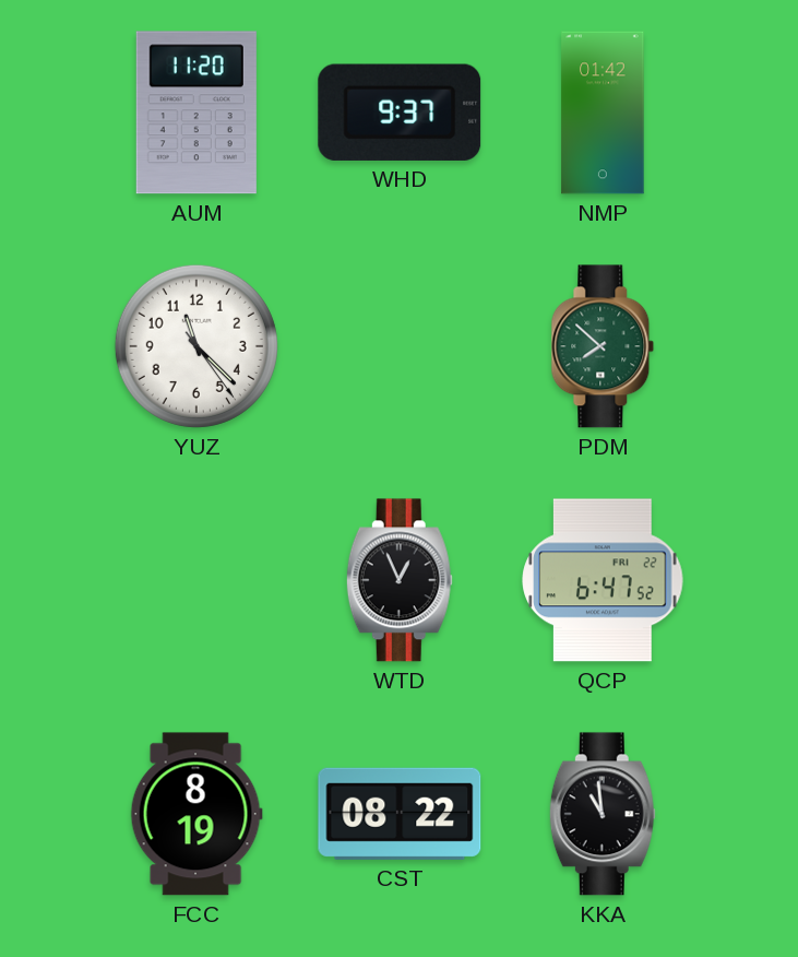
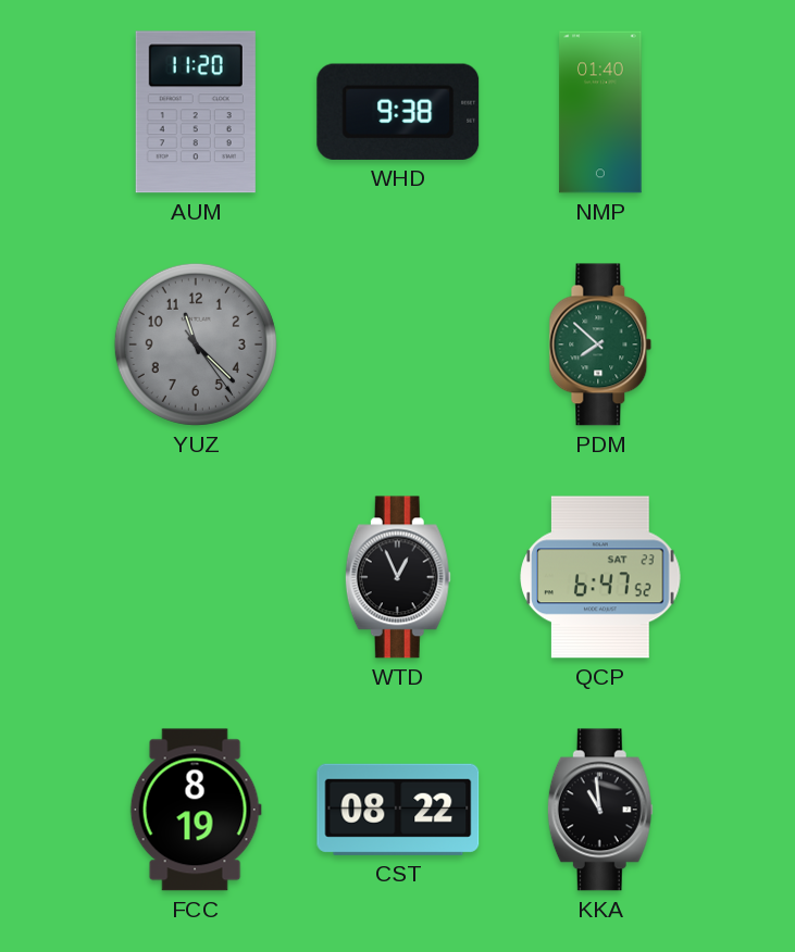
WHD: 9:37 -> 9:38 (398, 112)
NMP: 01:42 -> 01:40 (600, 112)
YUZ dial: white -> grey (196, 345)
QCP date: FRI 22 -> SAT 23 (600, 577)
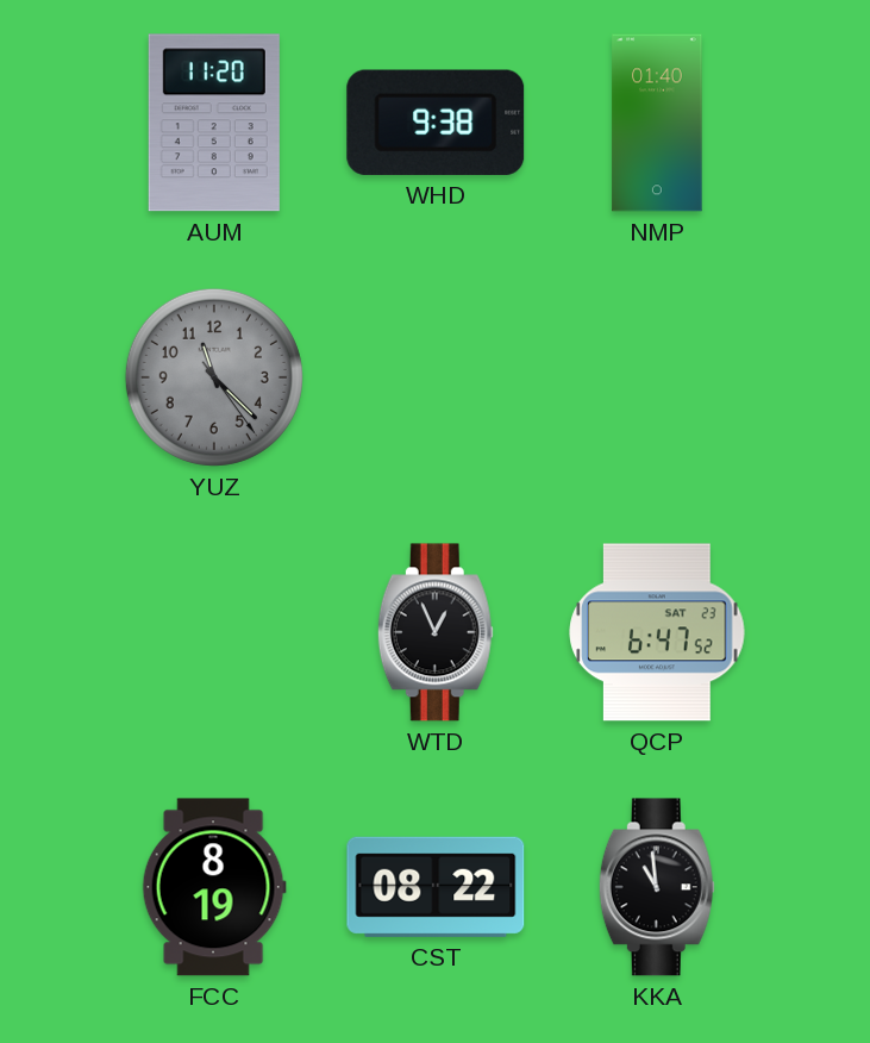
PDM: 7:52 -> none (600, 345)
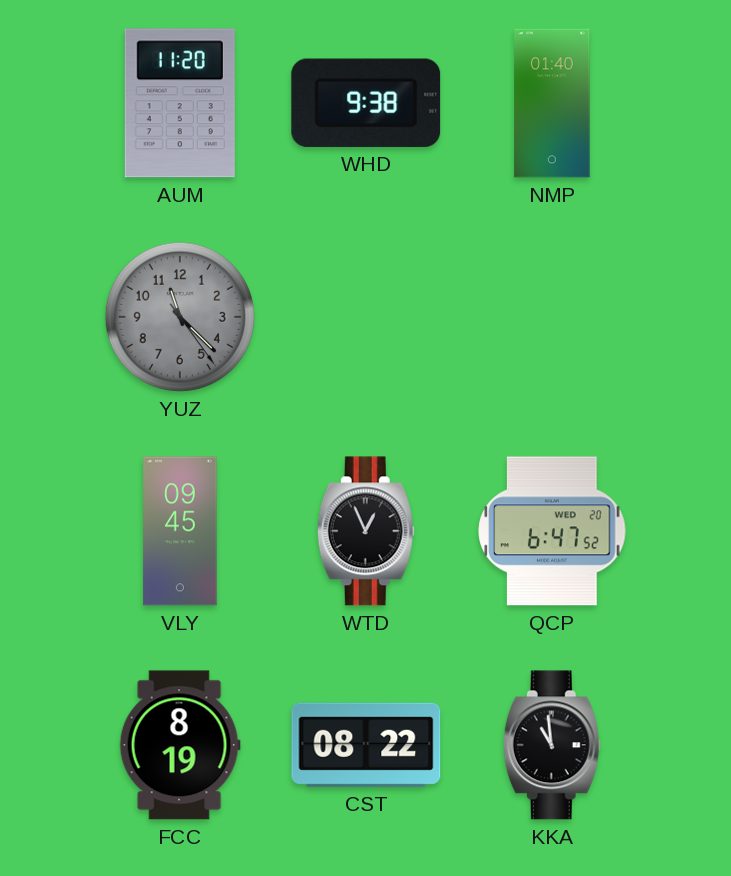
VLY: none -> 09:45 (180, 531)
QCP date: SAT 23 -> WED 20 (552, 531)
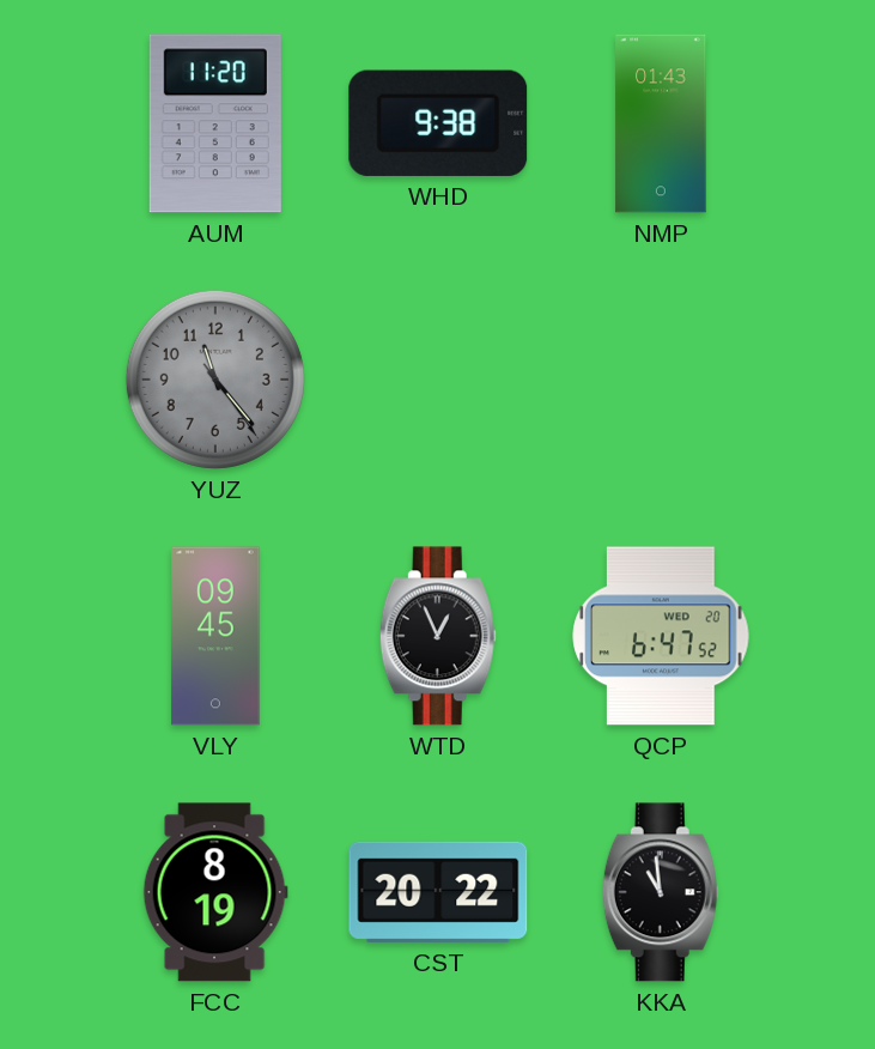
NMP: 01:40 -> 01:43 (661, 123)
YUZ: 11:22 -> 11:23 (215, 380)
CST: 08:22 -> 20:22 (438, 892)
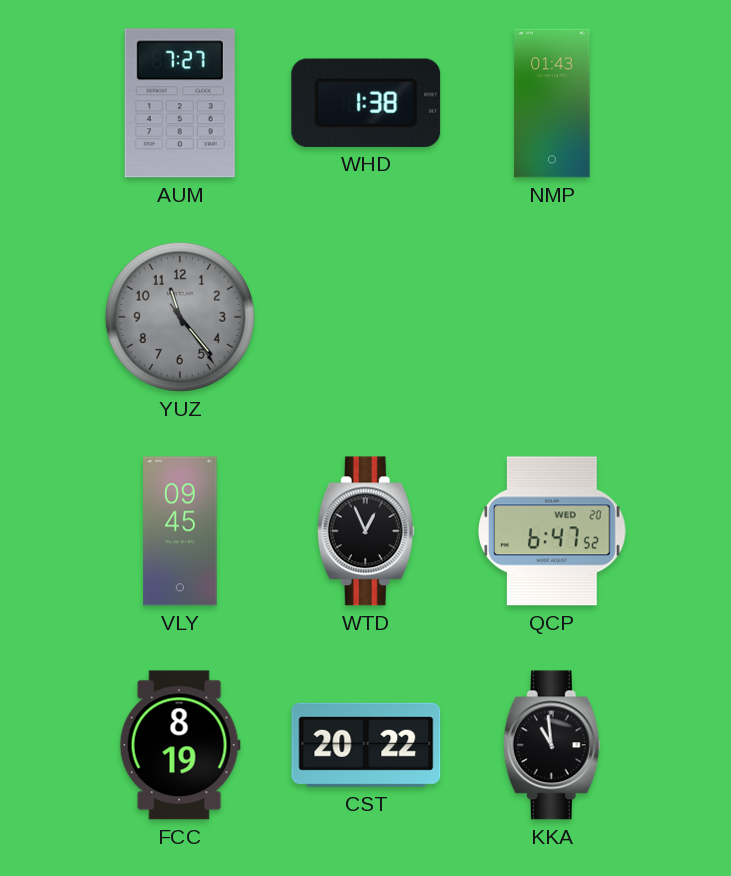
AUM: 11:20 -> 7:27 (180, 103)
WHD: 9:38 -> 1:38 (366, 103)
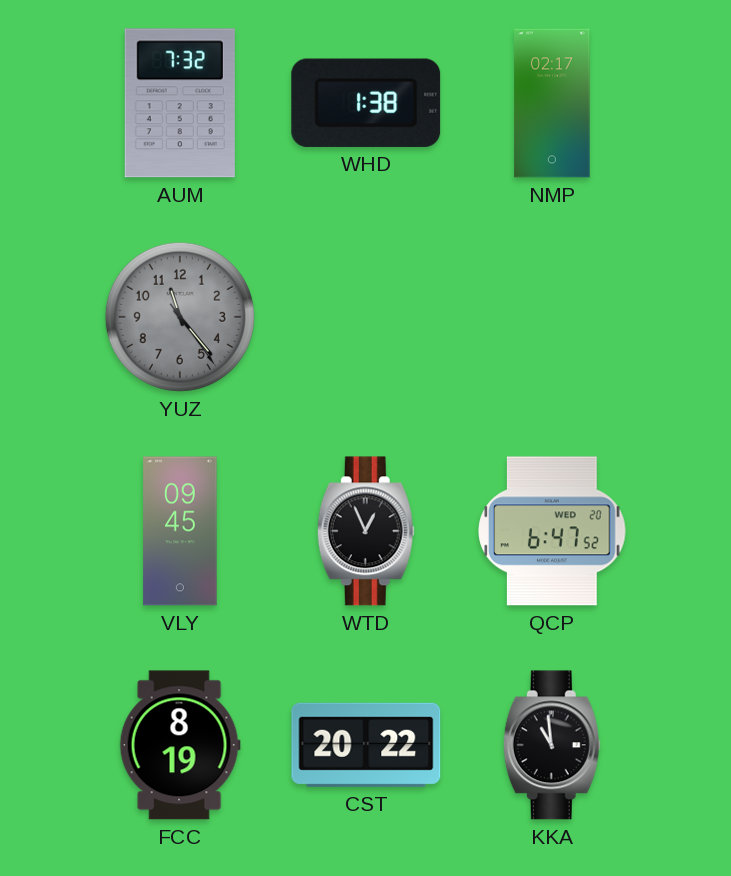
AUM: 7:27 -> 7:32 (180, 103)
NMP: 01:43 -> 02:17 (552, 103)
